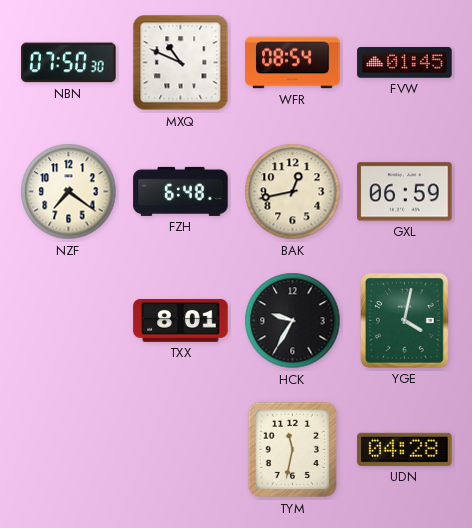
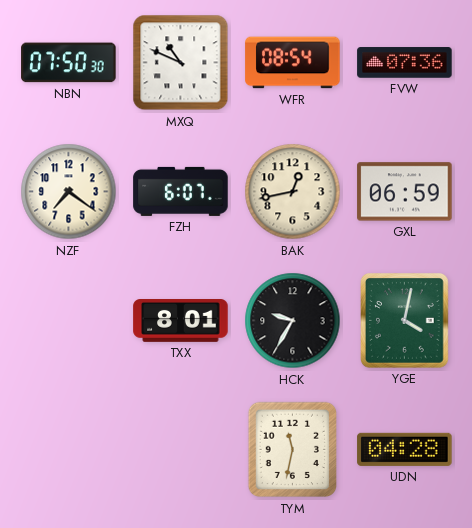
FVW: 01:45 -> 07:36 (405, 63)
FZH: 6:48 -> 6:07 (181, 191)
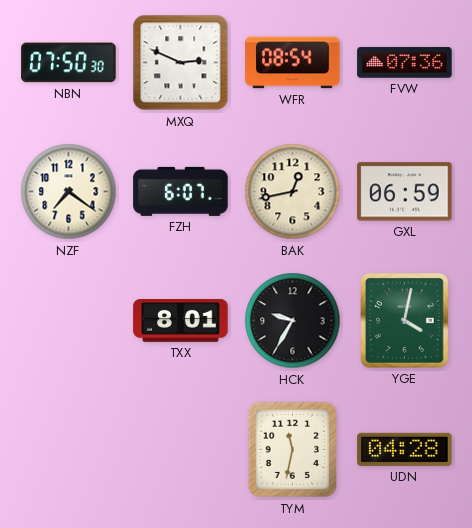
MXQ: 10:49 -> 2:49 (181, 63)
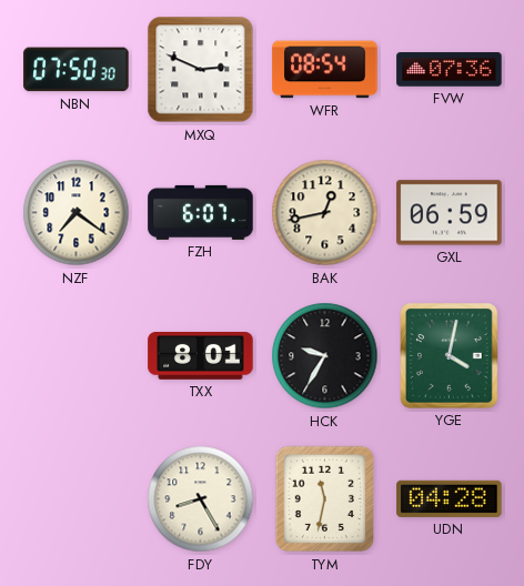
FDY: none -> 8:25 (201, 499)
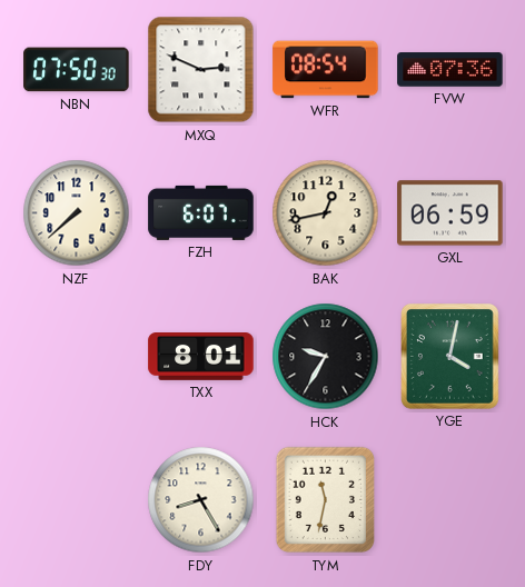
NZF: 7:21 -> 7:38 (77, 213)
UDN: 04:28 -> none (450, 498)
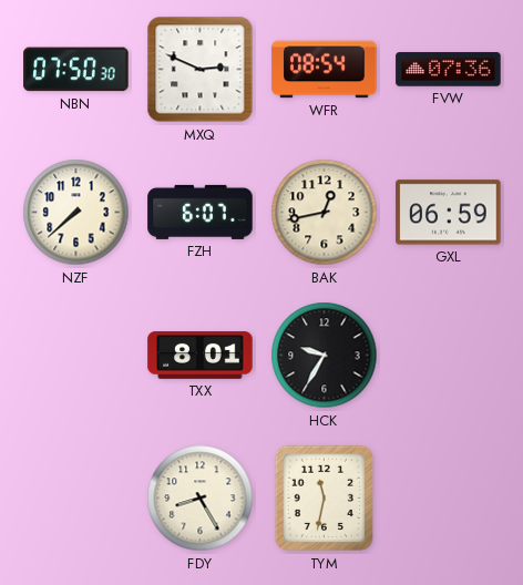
YGE: 4:02 -> none (450, 357)
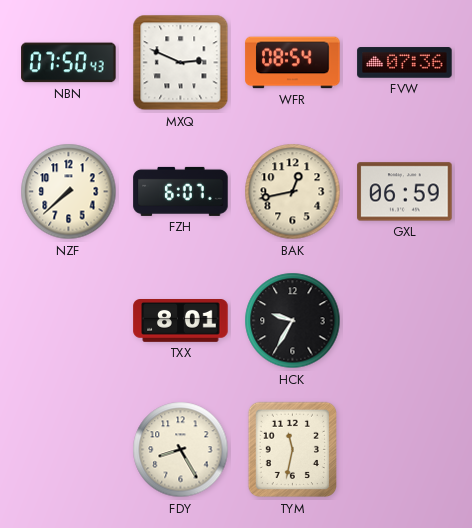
NBN: 07:50:30 -> 07:50:43 (69, 63)
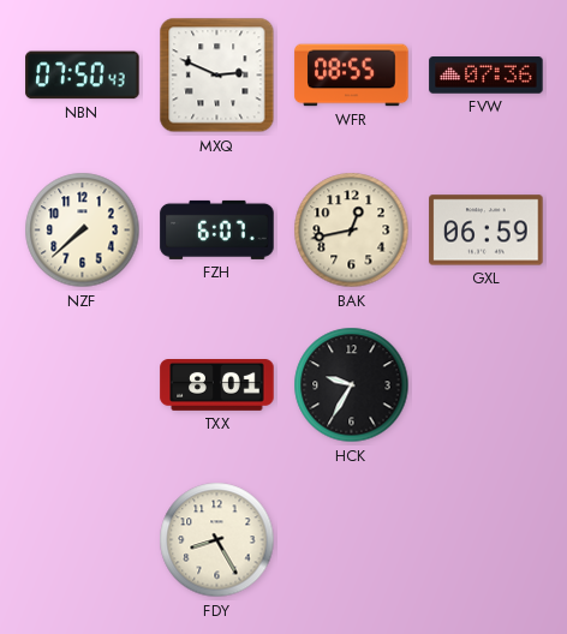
WFR: 08:54 -> 08:55 (352, 76)
TYM: 11:32 -> none (292, 450)
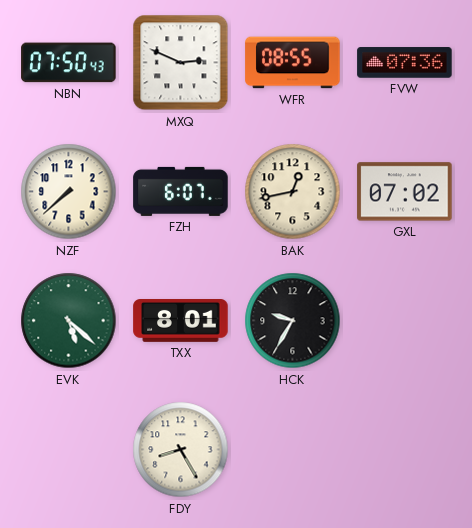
GXL: 06:59 -> 07:02 (405, 192)
EVK: none -> 5:22 (69, 321)
